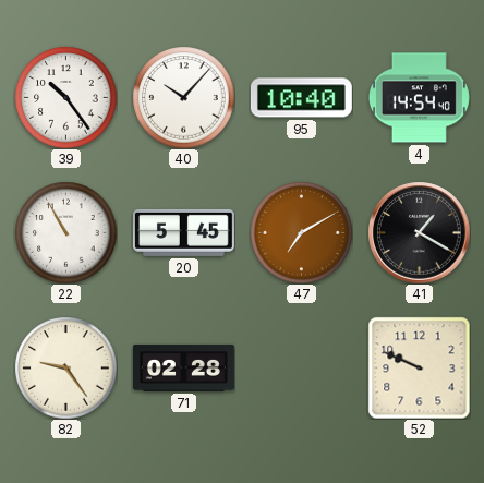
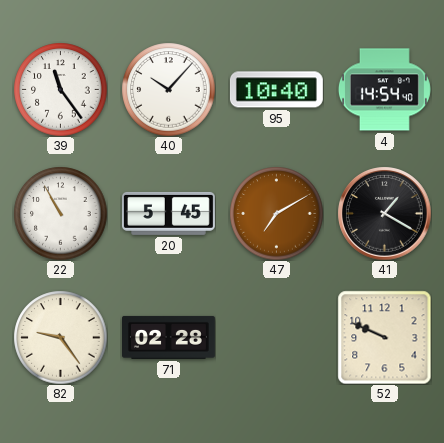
39: 10:24 -> 11:24 (60, 89)
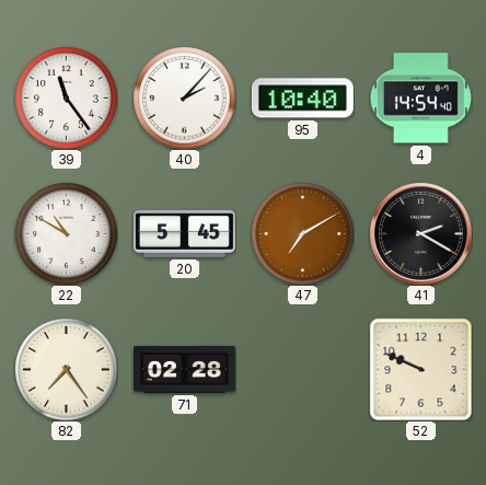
40: 10:07 -> 2:07 (184, 97)
22: 10:55 -> 10:50 (66, 233)
41: 1:20 -> 2:20 (420, 233)
82: 9:24 -> 7:24 (66, 369)
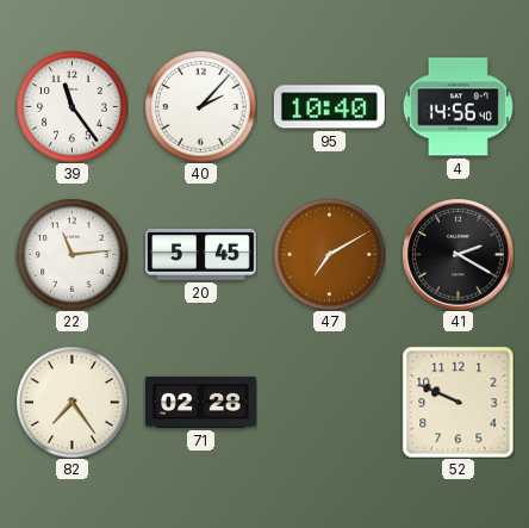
4: 14:54 -> 14:56 (458, 107)
22: 10:50 -> 11:14 (71, 254)
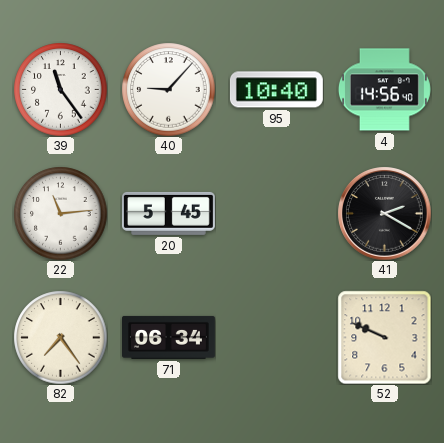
40: 2:07 -> 9:07 (168, 89)
47: 7:10 -> none (329, 254)
71: 02:28 -> 06:34 (169, 337)
